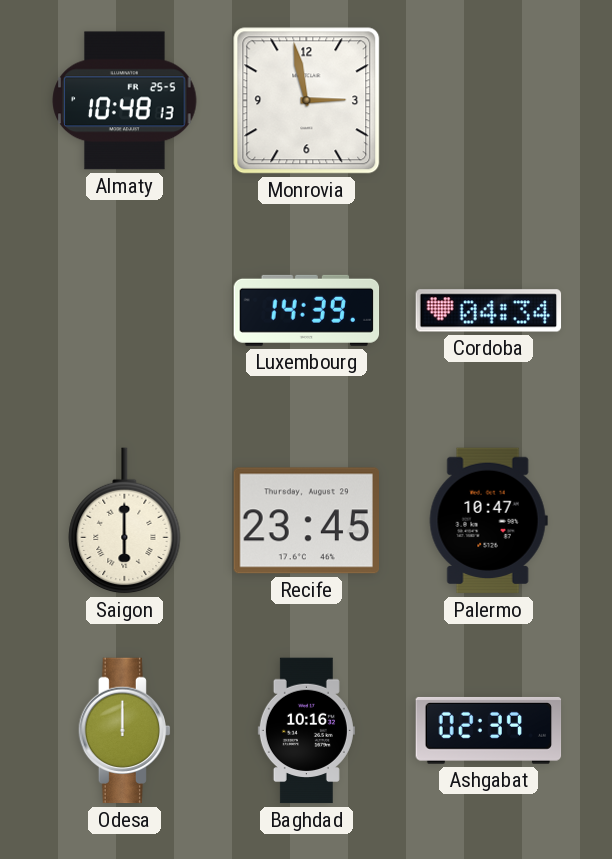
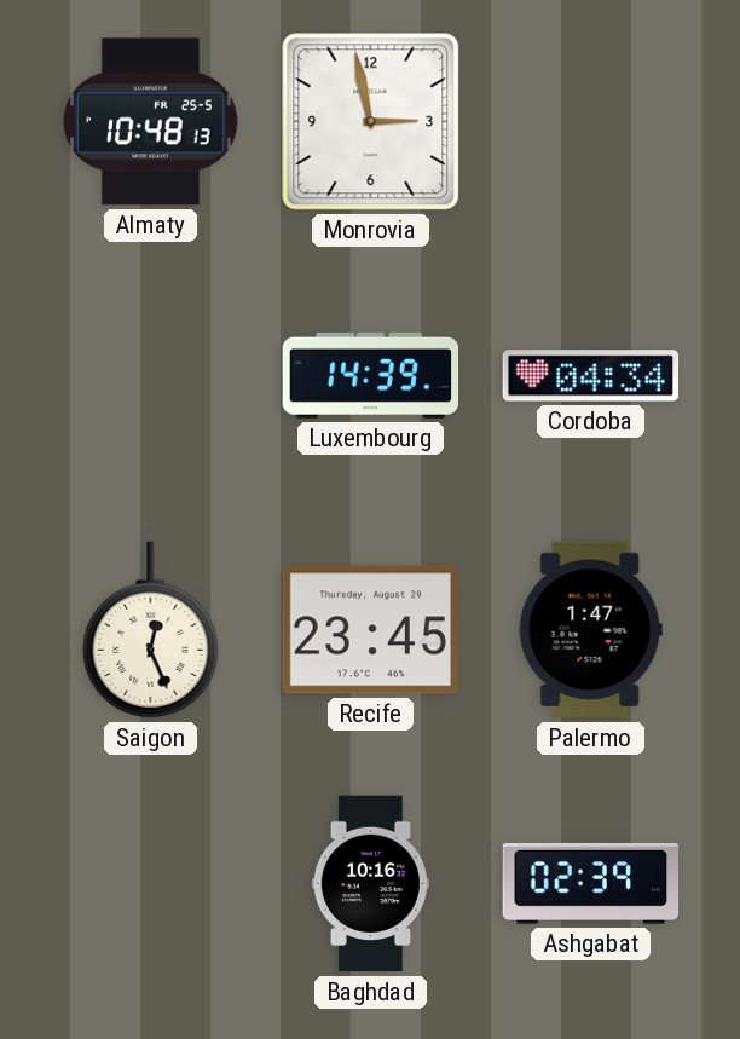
Saigon: 6:00 -> 12:26 (151, 630)
Palermo: 10:47 -> 1:47 (590, 630)
Odesa: 12:00 -> none (124, 731)
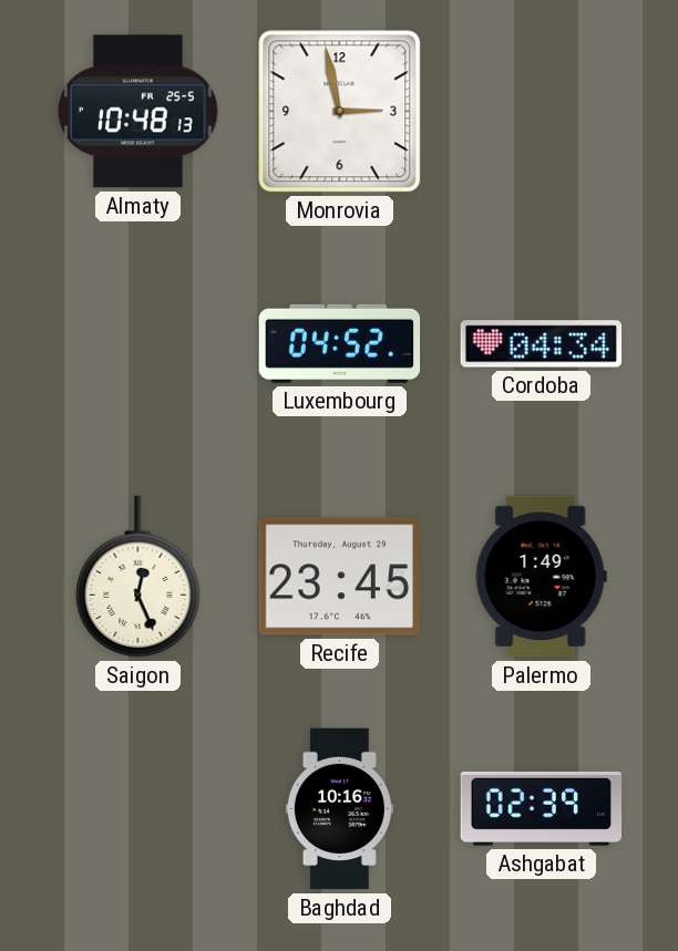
Luxembourg: 14:39 -> 04:52 (340, 343)
Palermo: 1:47 -> 1:49 (541, 577)
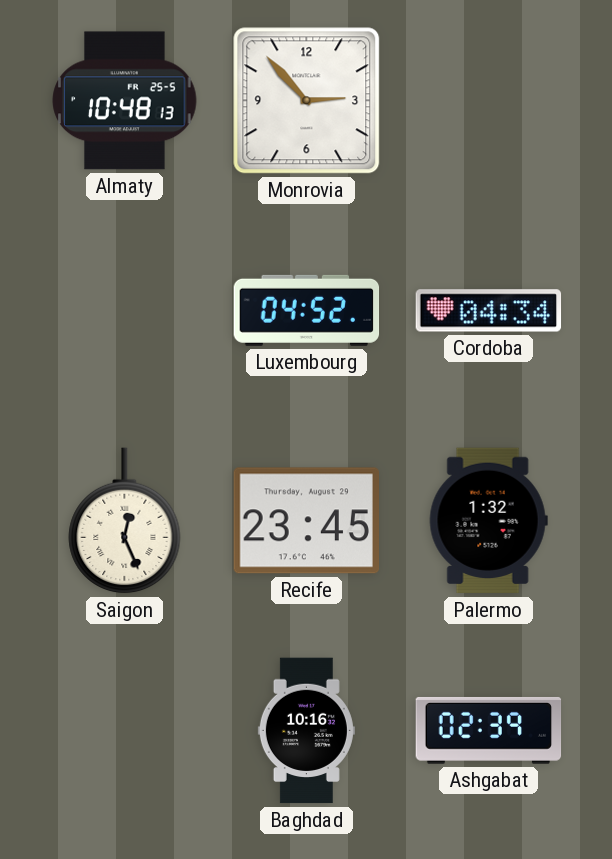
Monrovia: 2:58 -> 2:53 (307, 101)
Palermo: 1:49 -> 1:32 (488, 521)
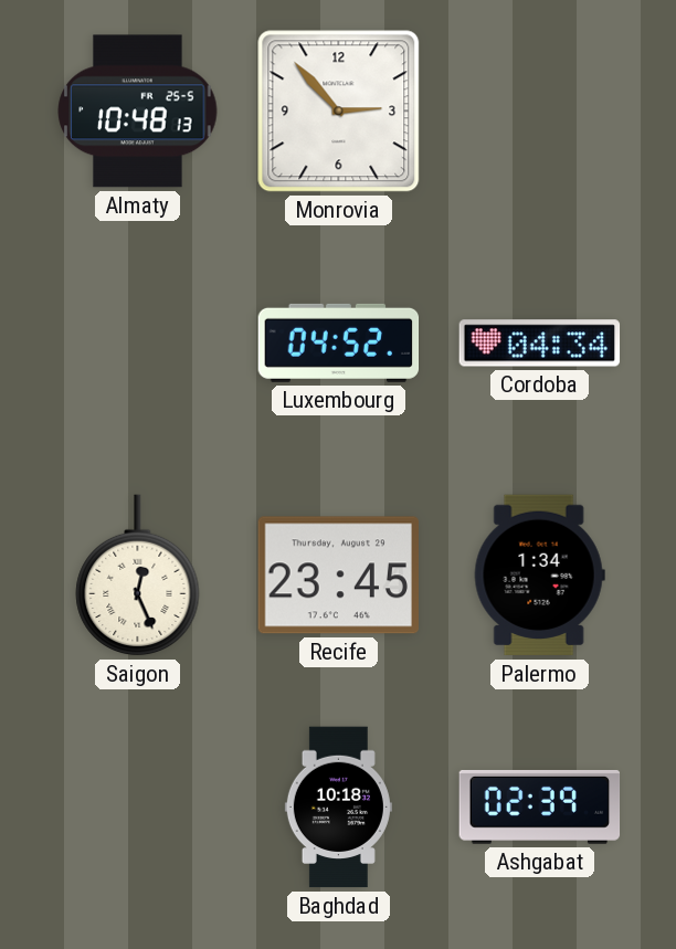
Palermo: 1:32 -> 1:34 (539, 576)
Baghdad: 10:16 -> 10:18 (338, 808)
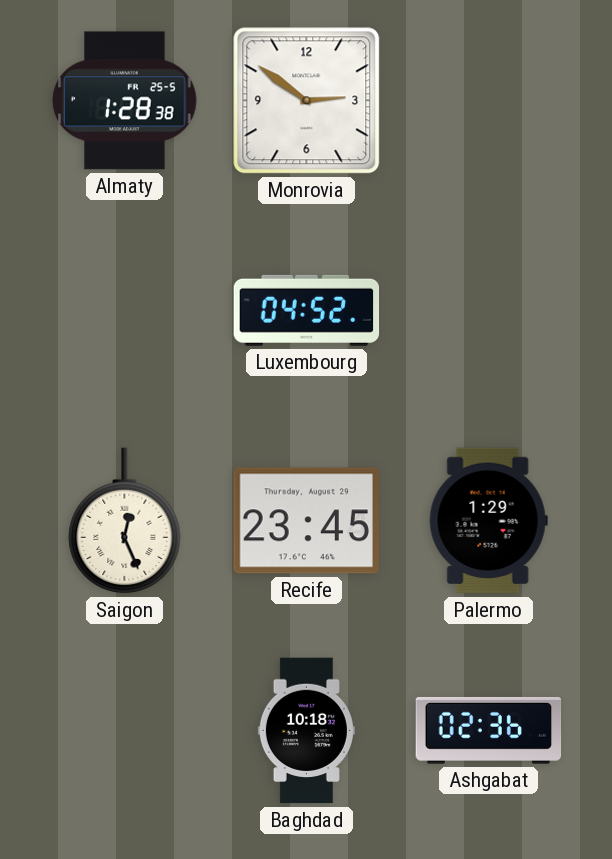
Almaty: 10:48 -> 1:28 (125, 101)
Monrovia: 2:53 -> 2:51 (307, 101)
Cordoba: 04:34 -> none (540, 344)
Palermo: 1:34 -> 1:29 (488, 521)
Ashgabat: 02:39 -> 02:36 (489, 730)
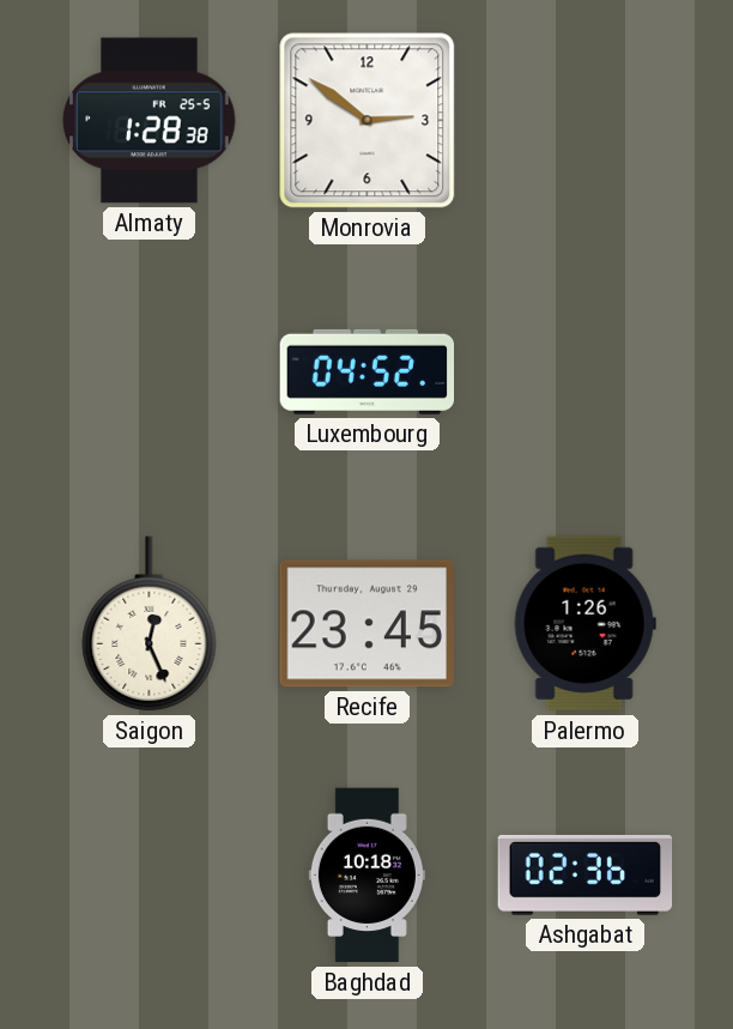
Palermo: 1:29 -> 1:26 (584, 624)
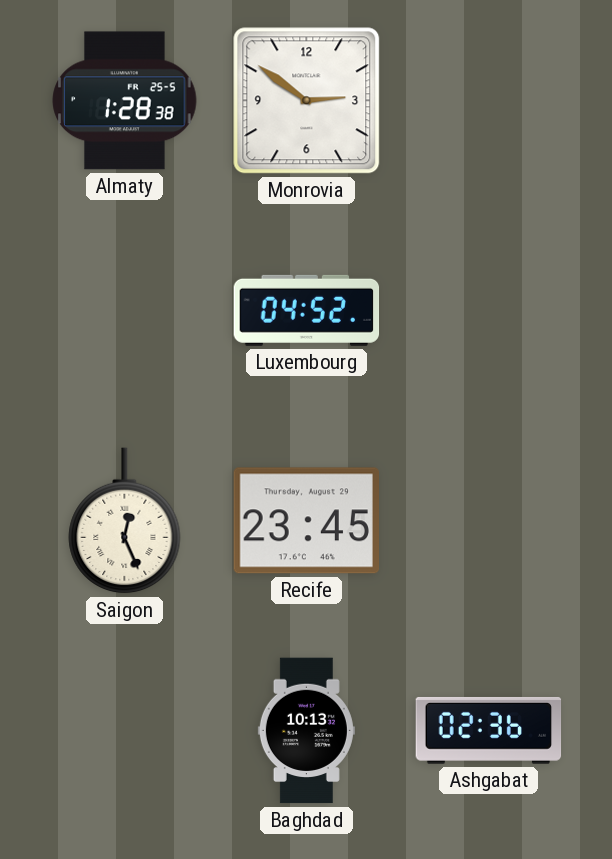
Palermo: 1:26 -> none (584, 624)
Baghdad: 10:18 -> 10:13 (306, 731)
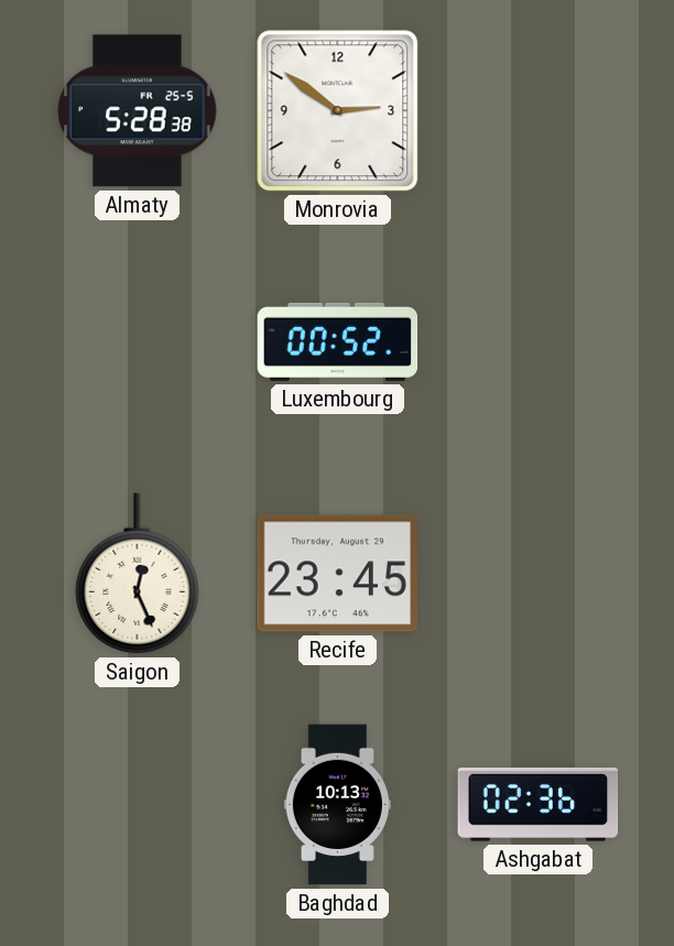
Almaty: 1:28 -> 5:28 (138, 111)
Luxembourg: 04:52 -> 00:52 (338, 341)
